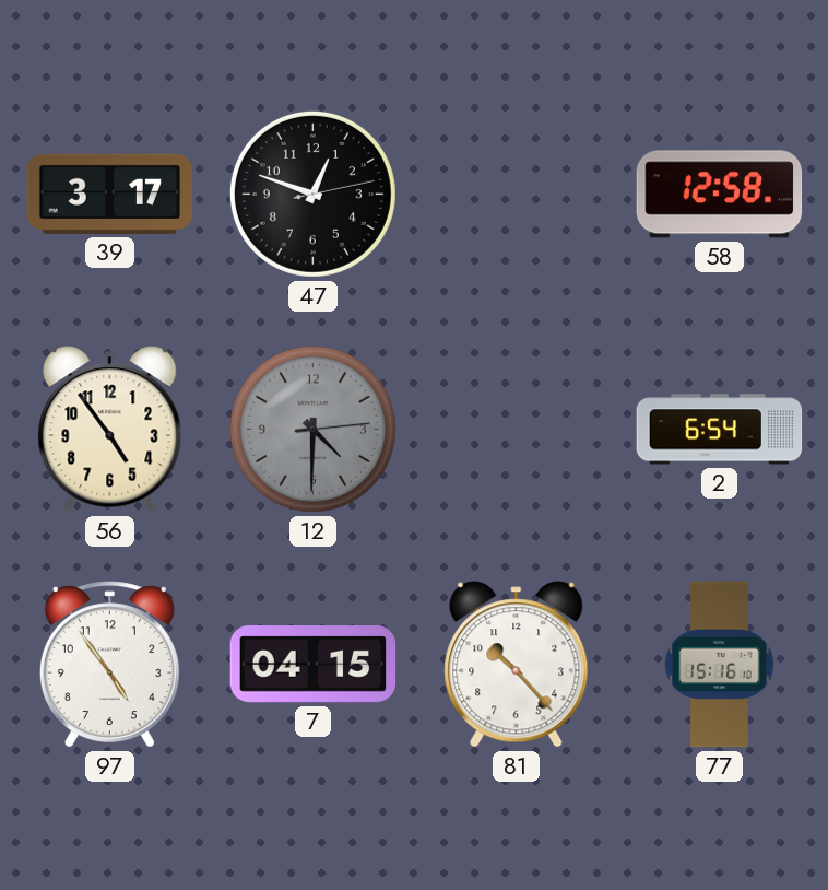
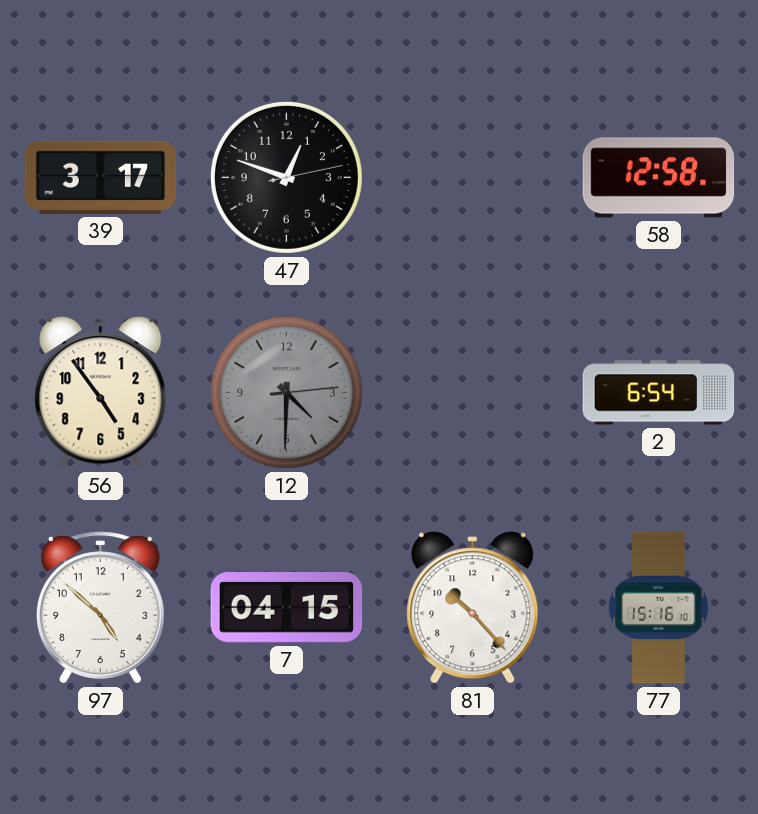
97: 4:54 -> 4:52 (100, 608)
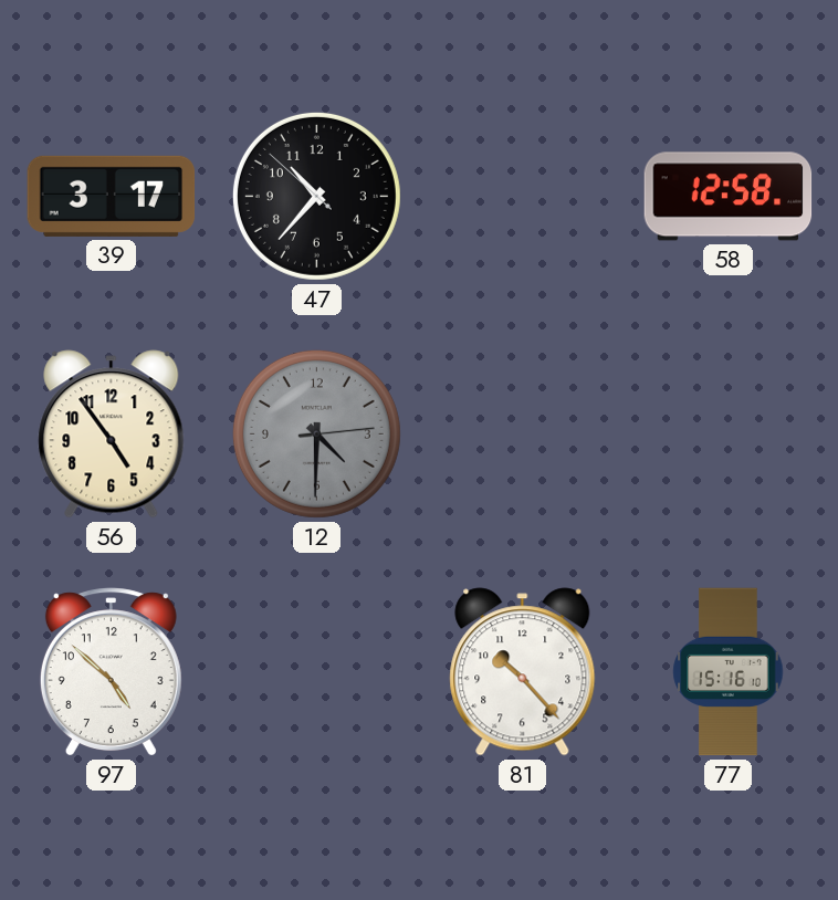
47: 12:48 -> 10:36 (316, 196)
2: 6:54 -> none (659, 393)
7: 04:15 -> none (287, 608)
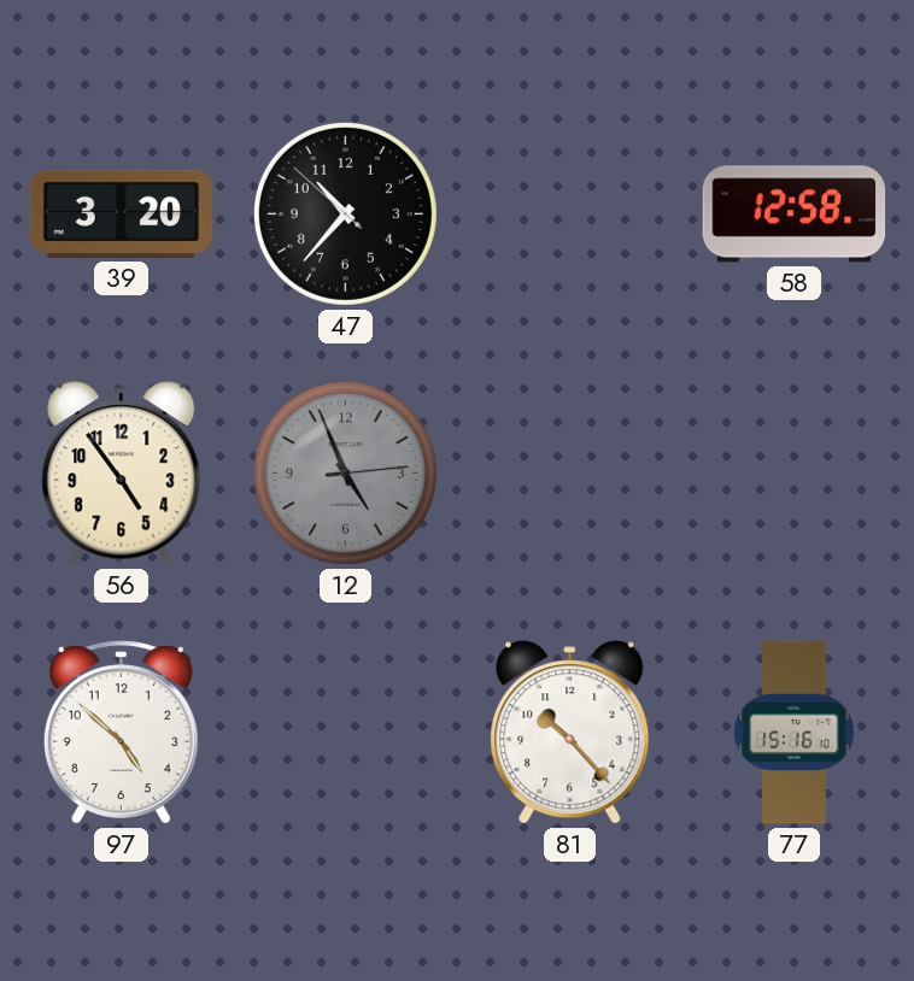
39: 3:17 -> 3:20 (122, 213)
12: 4:30 -> 4:56 (345, 472)
